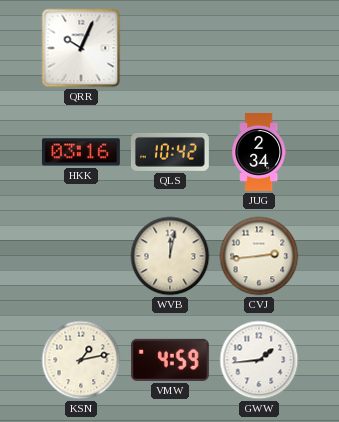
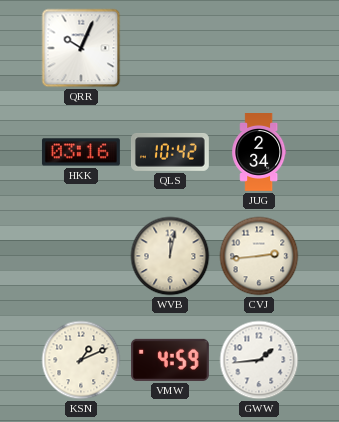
KSN: 1:13 -> 1:11 (81, 360)
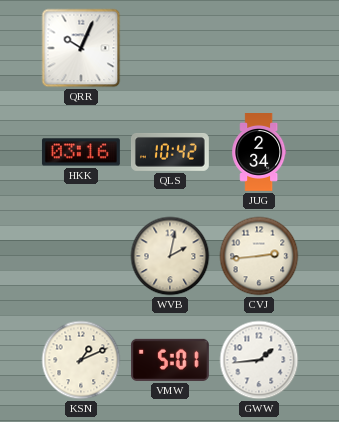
WVB: 12:02 -> 2:02 (170, 256)
VMW: 4:59 -> 5:01 (170, 360)
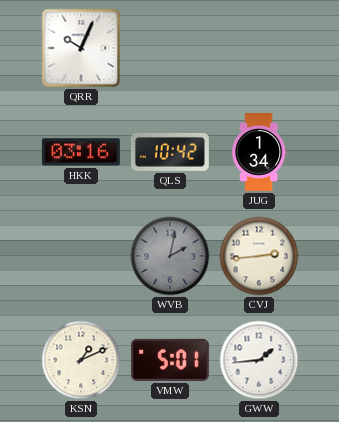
JUG: 2:34 -> 1:34 (259, 153)
WVB dial: cream -> grey (170, 256)
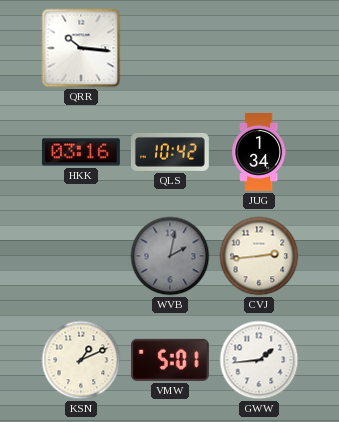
QRR: 10:04 -> 10:16 (81, 48)
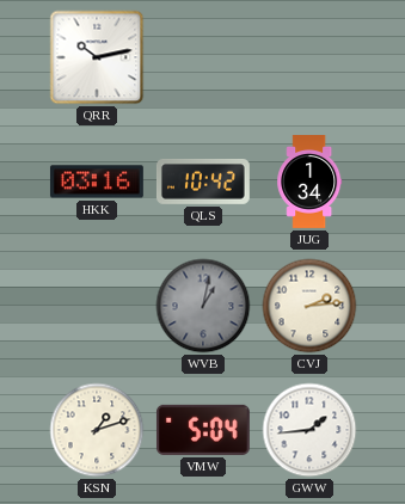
QRR: 10:16 -> 10:13 (97, 57)
WVB: 2:02 -> 1:02 (203, 306)
CVJ: 2:44 -> 2:14 (309, 306)
KSN: 1:11 -> 1:12 (97, 430)
VMW: 5:01 -> 5:04 (203, 430)
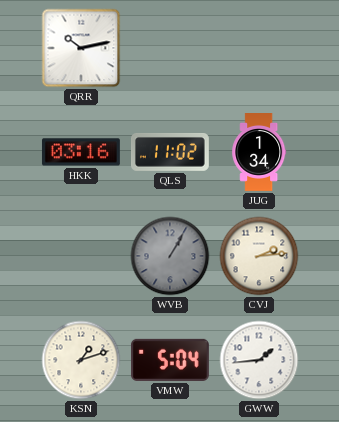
QLS: 10:42 -> 11:02 (170, 153)
WVB: 1:02 -> 1:05 (170, 256)
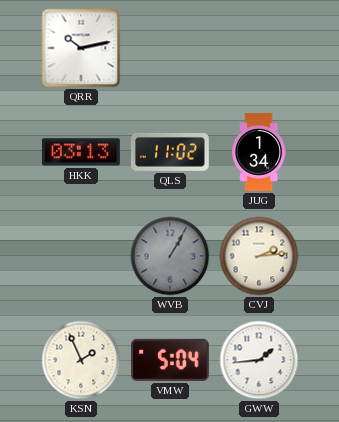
HKK: 03:16 -> 03:13 (81, 152)
KSN: 1:12 -> 1:56 (81, 360)
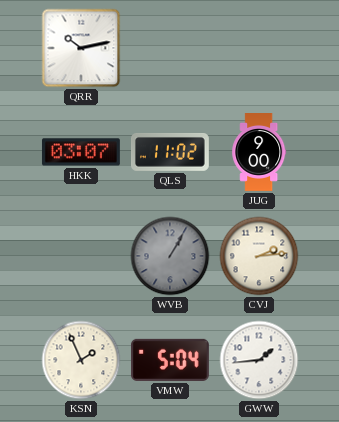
HKK: 03:13 -> 03:07 (81, 152)
JUG: 1:34 -> 9:00 (259, 153)
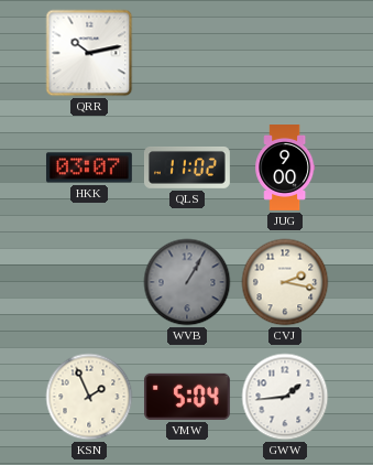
CVJ: 2:14 -> 2:17 (285, 282)
